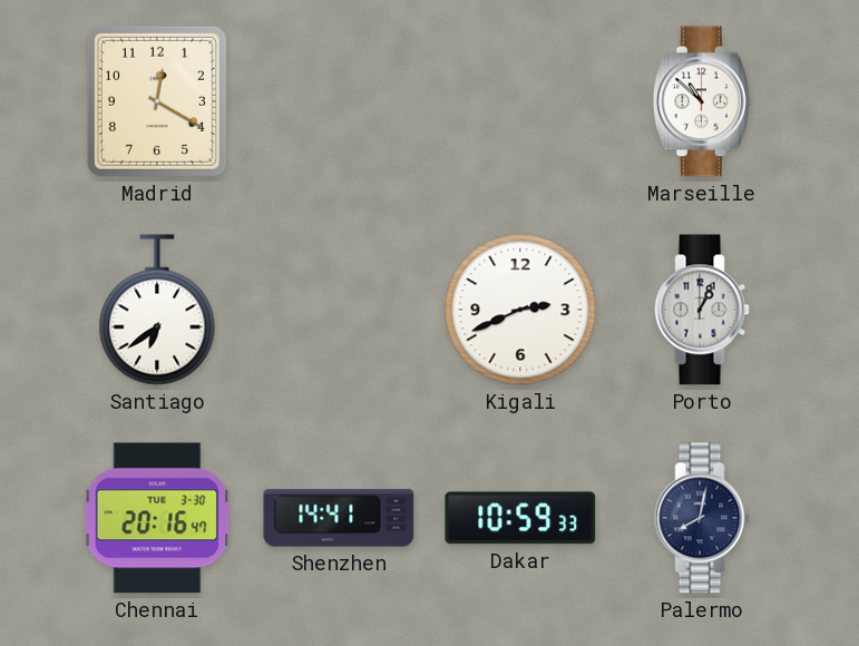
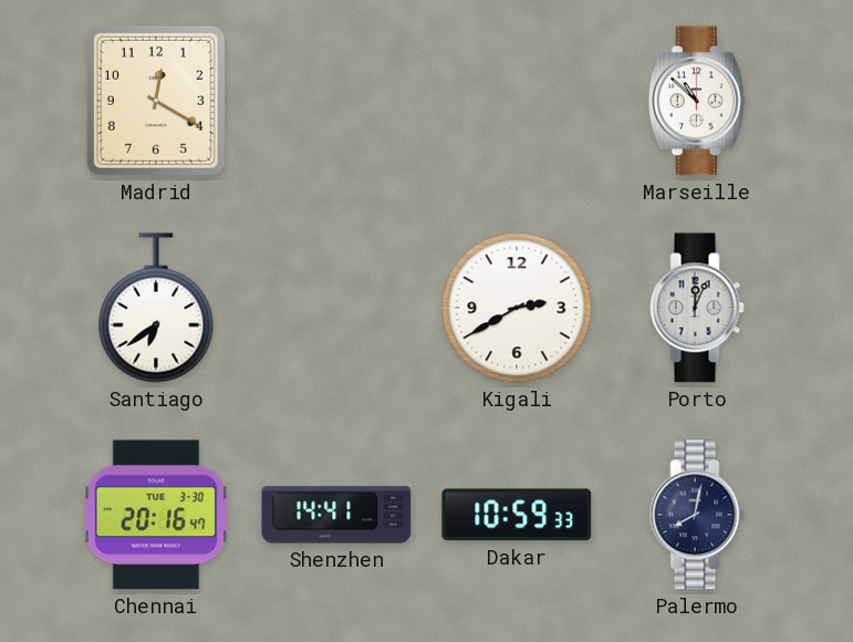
Kigali: 2:41 -> 2:40 (517, 308)
Porto: 1:04 -> 12:04 (697, 308)
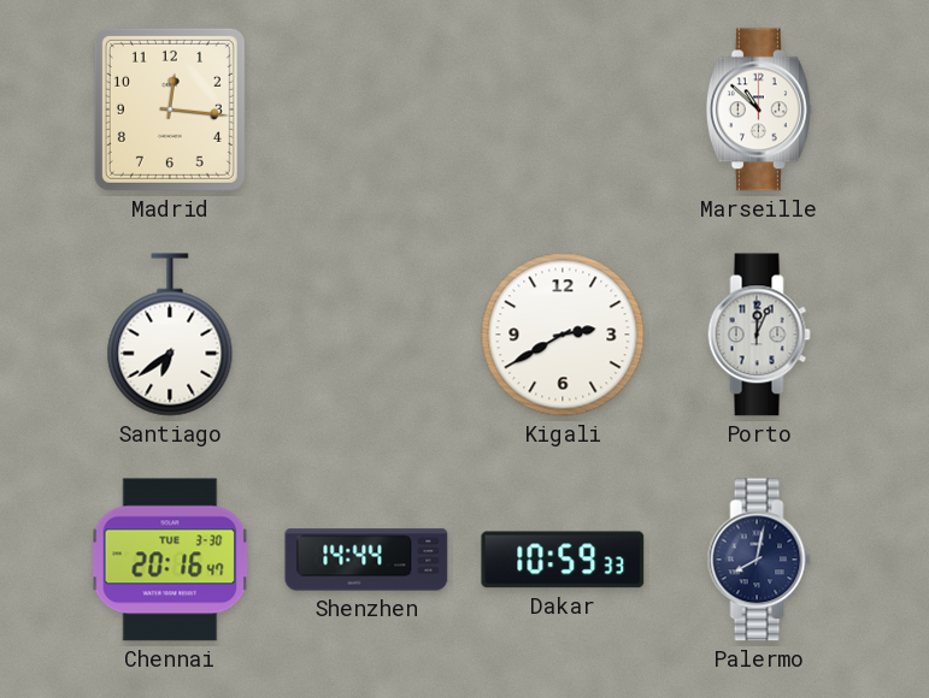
Madrid: 12:20 -> 12:16 (170, 110)
Shenzhen: 14:41 -> 14:44 (366, 560)
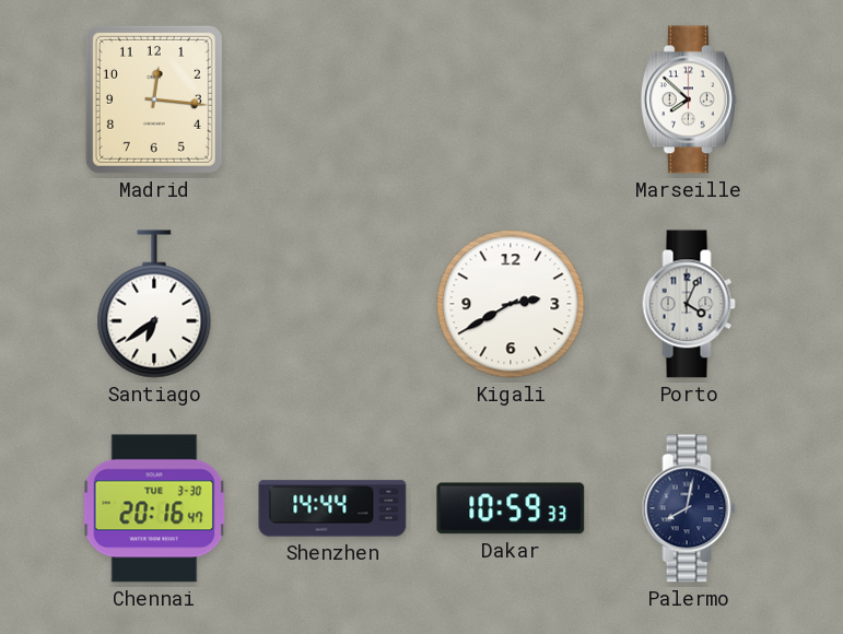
Marseille: 10:52 -> 7:52 (689, 99)
Porto: 12:04 -> 4:04 (689, 304)
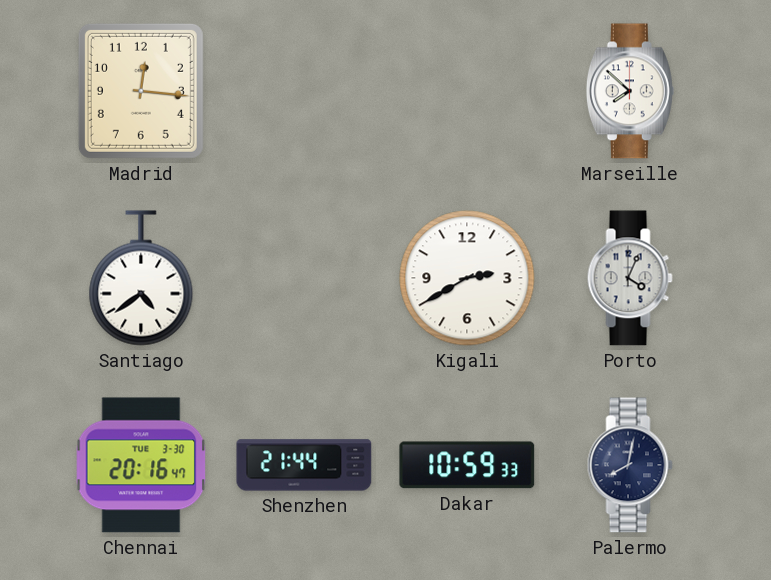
Santiago: 6:39 -> 4:39 (141, 278)
Shenzhen: 14:44 -> 21:44 (304, 465)
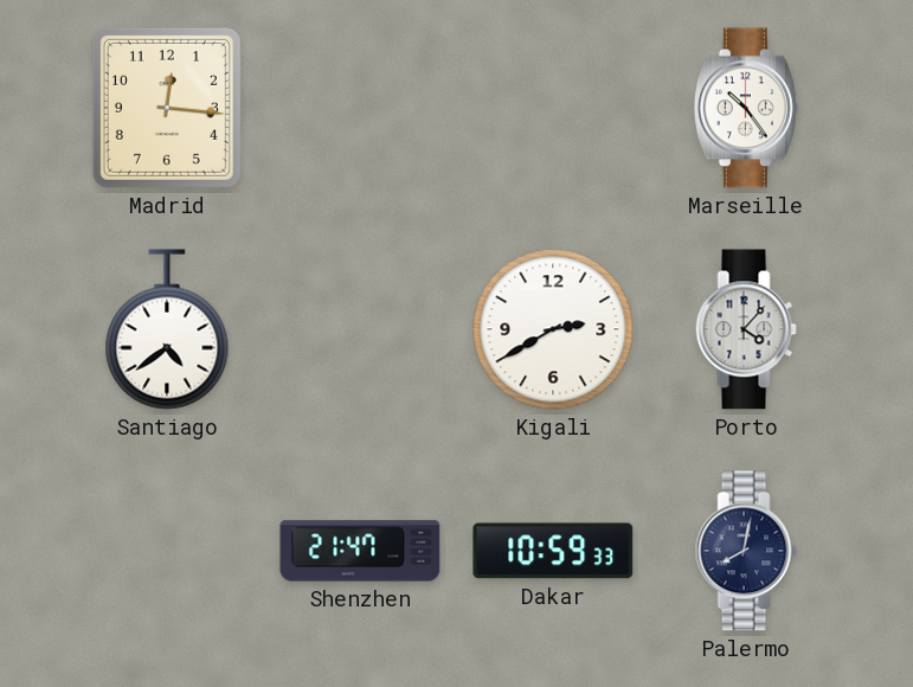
Marseille: 7:52 -> 10:24 (746, 108)
Porto: 4:04 -> 4:07 (746, 329)
Chennai: 20:16 -> none (141, 465)
Shenzhen: 21:44 -> 21:47 (360, 551)
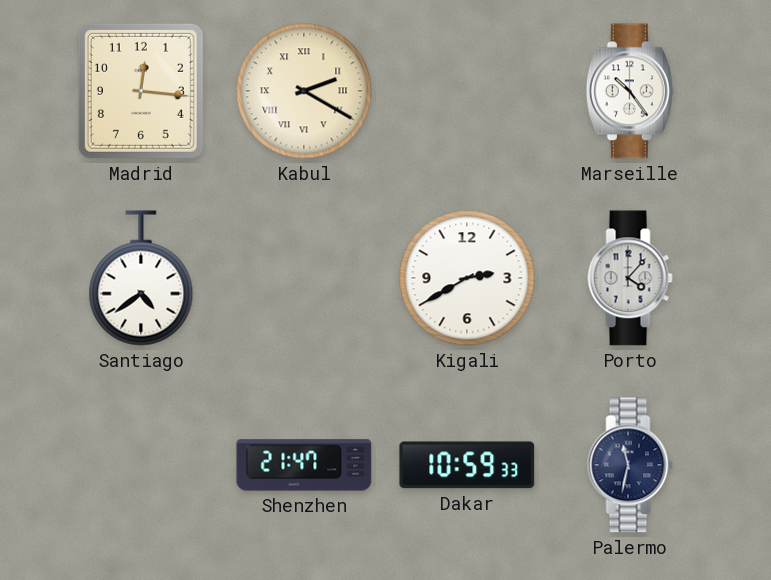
Kabul: none -> 2:20 (304, 91)
Palermo: 8:02 -> 11:32 (630, 465)
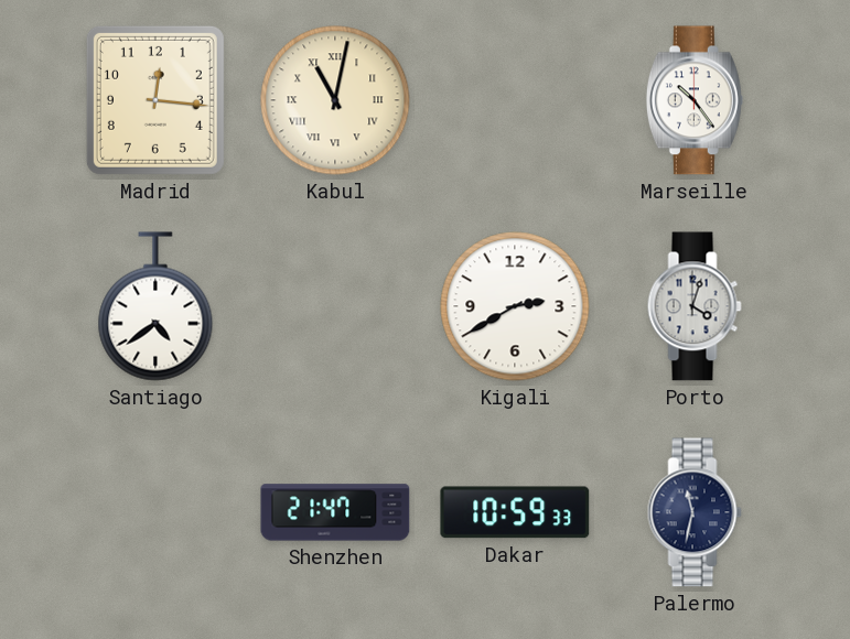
Kabul: 2:20 -> 11:02 (335, 100)
Porto: 4:07 -> 4:03 (695, 306)
